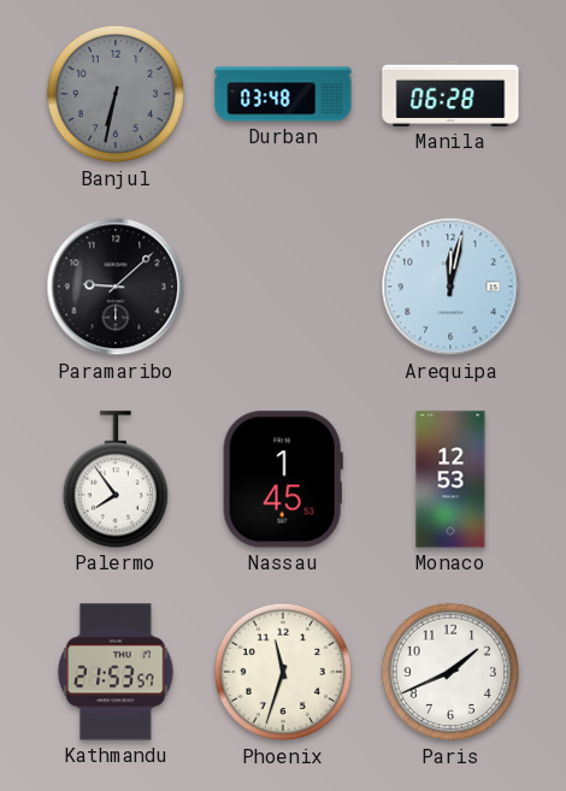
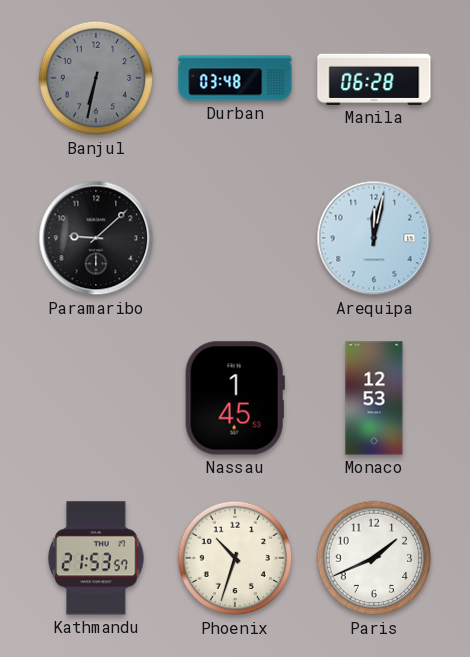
Palermo: 7:54 -> none (114, 479)
Phoenix: 11:33 -> 10:33 (235, 558)
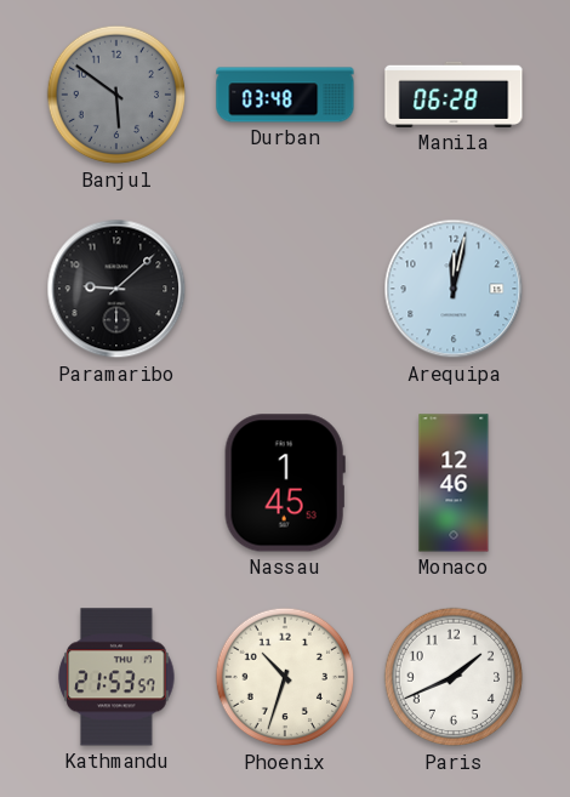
Banjul: 6:32 -> 5:51 (116, 95)
Monaco: 12:53 -> 12:46 (454, 483)
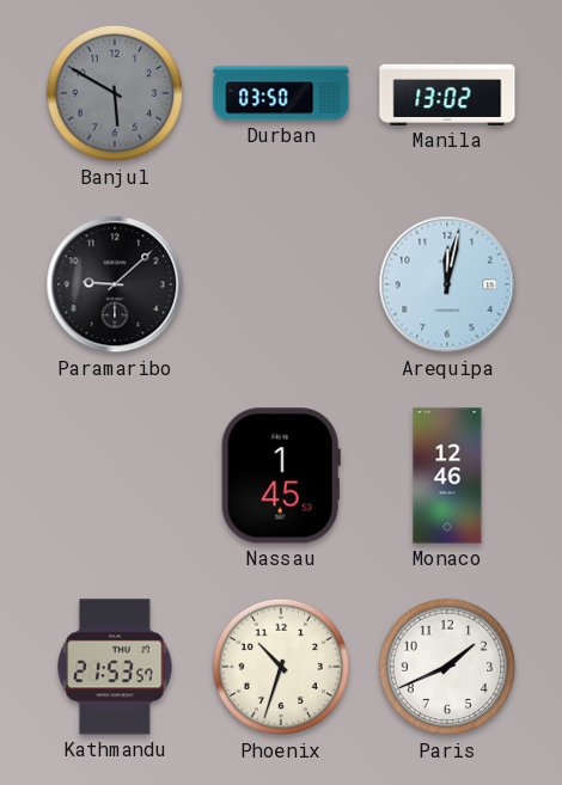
Banjul: 5:51 -> 5:50 (115, 93)
Durban: 03:48 -> 03:50 (281, 93)
Manila: 06:28 -> 13:02 (447, 93)
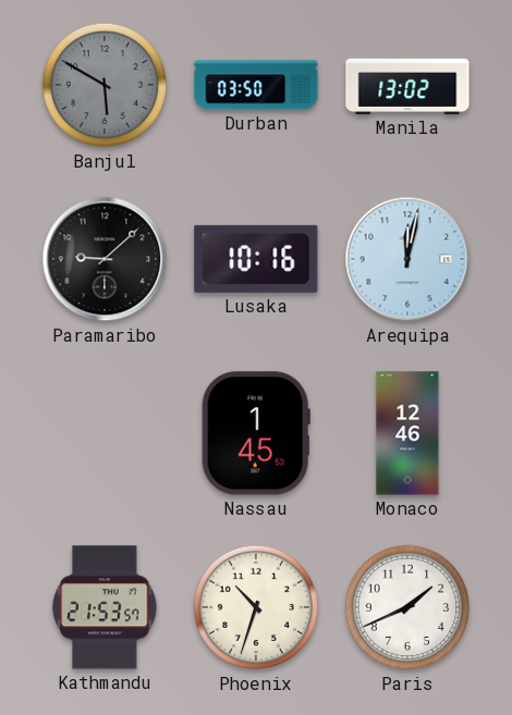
Lusaka: none -> 10:16 (256, 259)
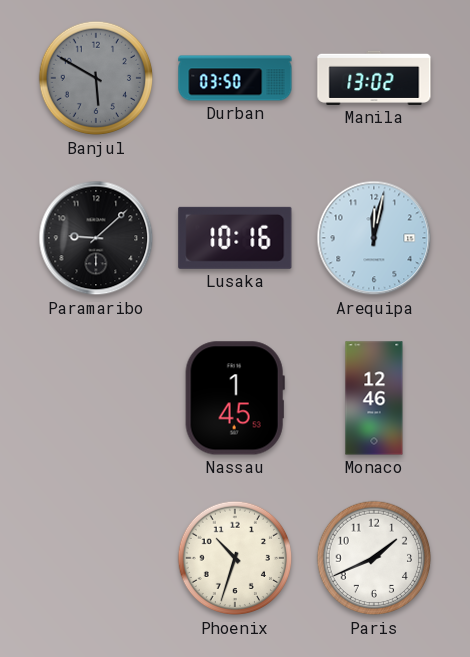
Kathmandu: 21:53 -> none (105, 607)
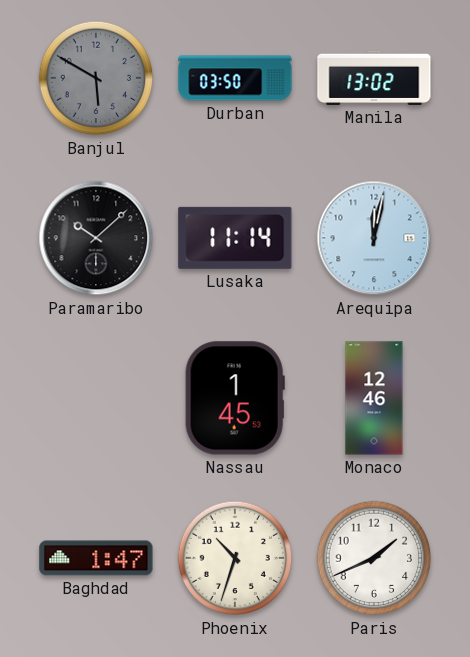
Paramaribo: 9:08 -> 10:08 (96, 238)
Lusaka: 10:16 -> 11:14 (235, 238)
Baghdad: none -> 1:47 (96, 558)
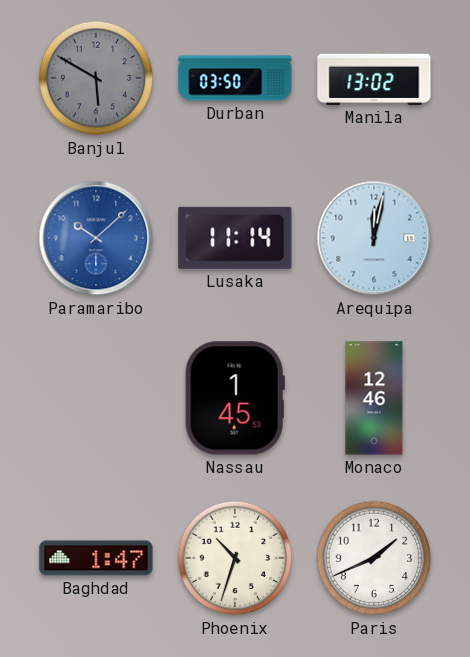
Paramaribo dial: black -> blue (96, 238)
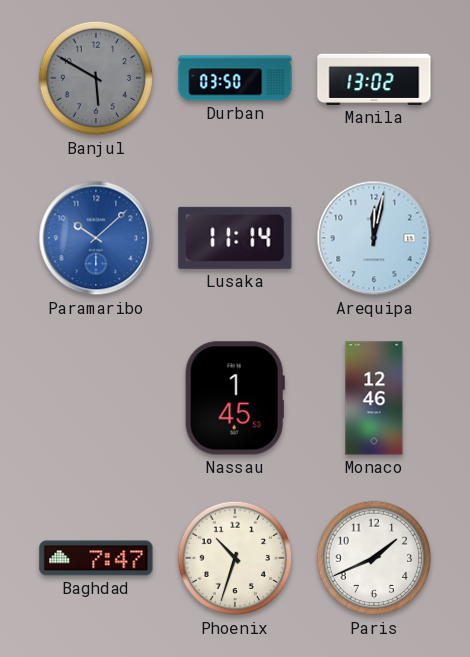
Baghdad: 1:47 -> 7:47 (96, 558)
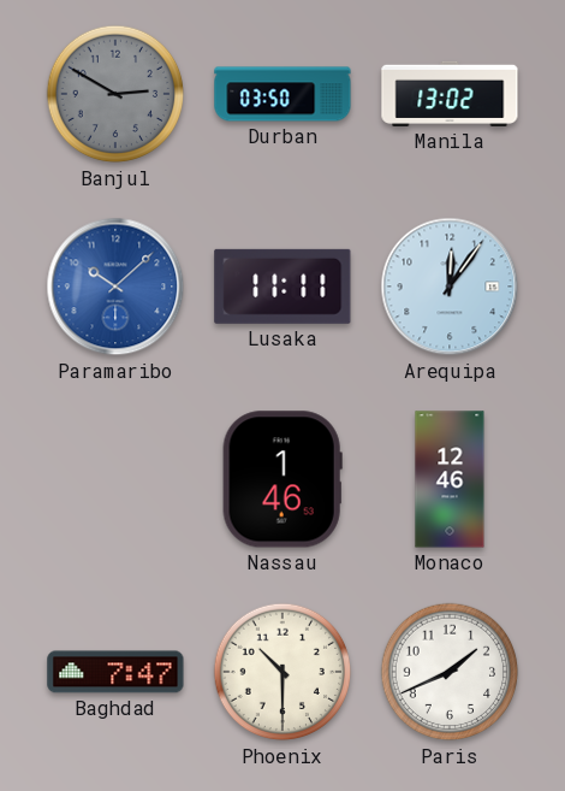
Banjul: 5:50 -> 2:50 (115, 94)
Lusaka: 11:14 -> 11:11 (282, 287)
Arequipa: 12:02 -> 12:06 (450, 287)
Nassau: 1:45 -> 1:46 (282, 479)
Phoenix: 10:33 -> 10:30 (282, 672)
